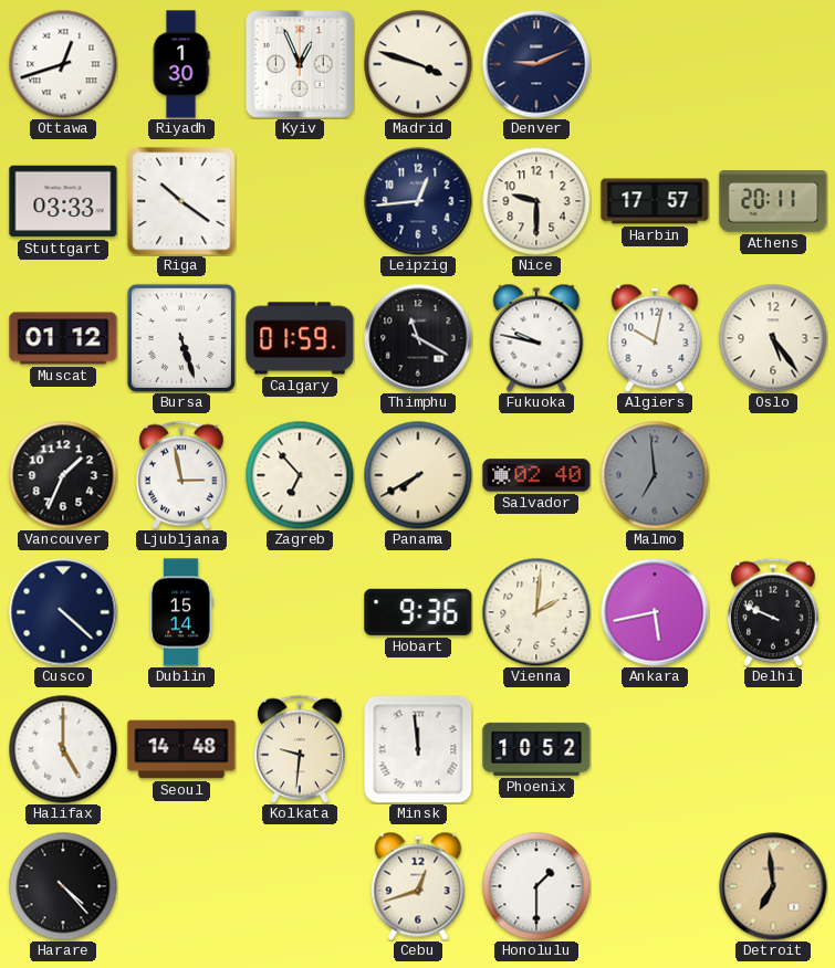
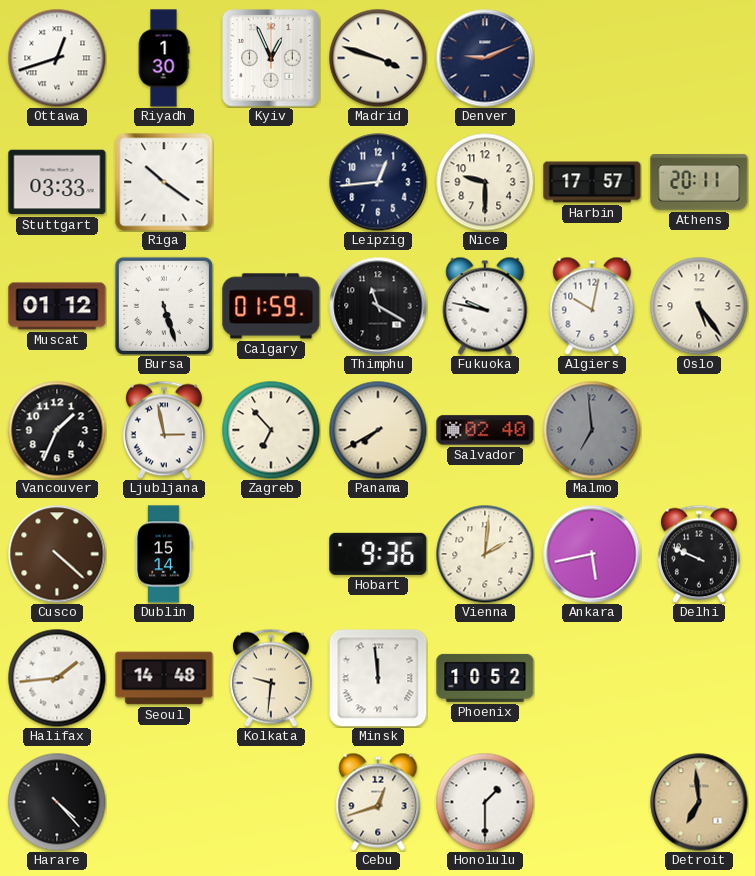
Cusco dial: navy -> brown (57, 554)
Halifax: 5:00 -> 1:44 (57, 678)
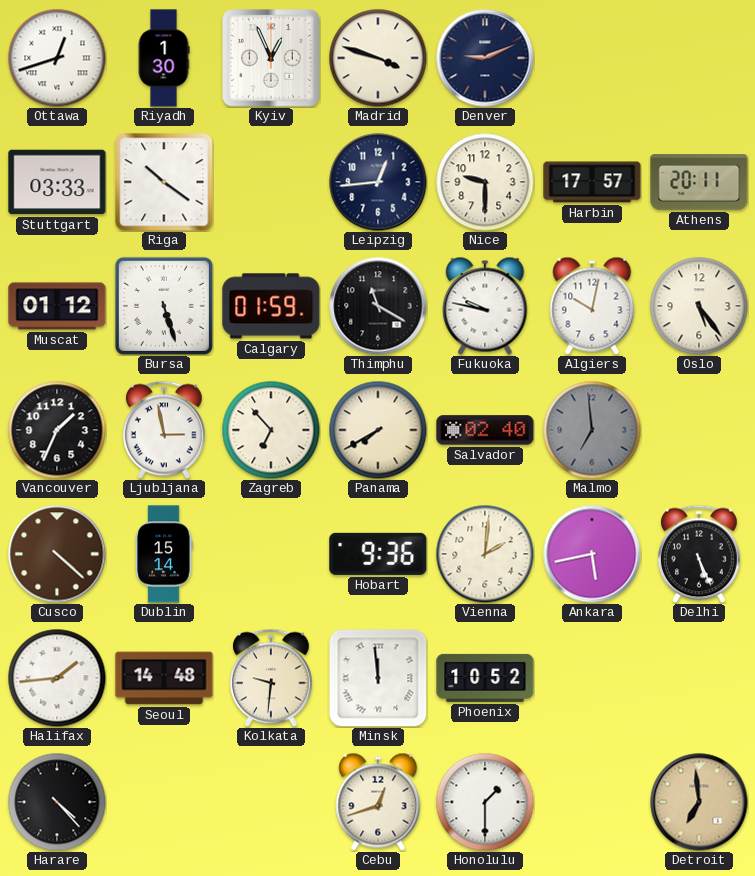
Delhi: 9:49 -> 5:26 (700, 554)
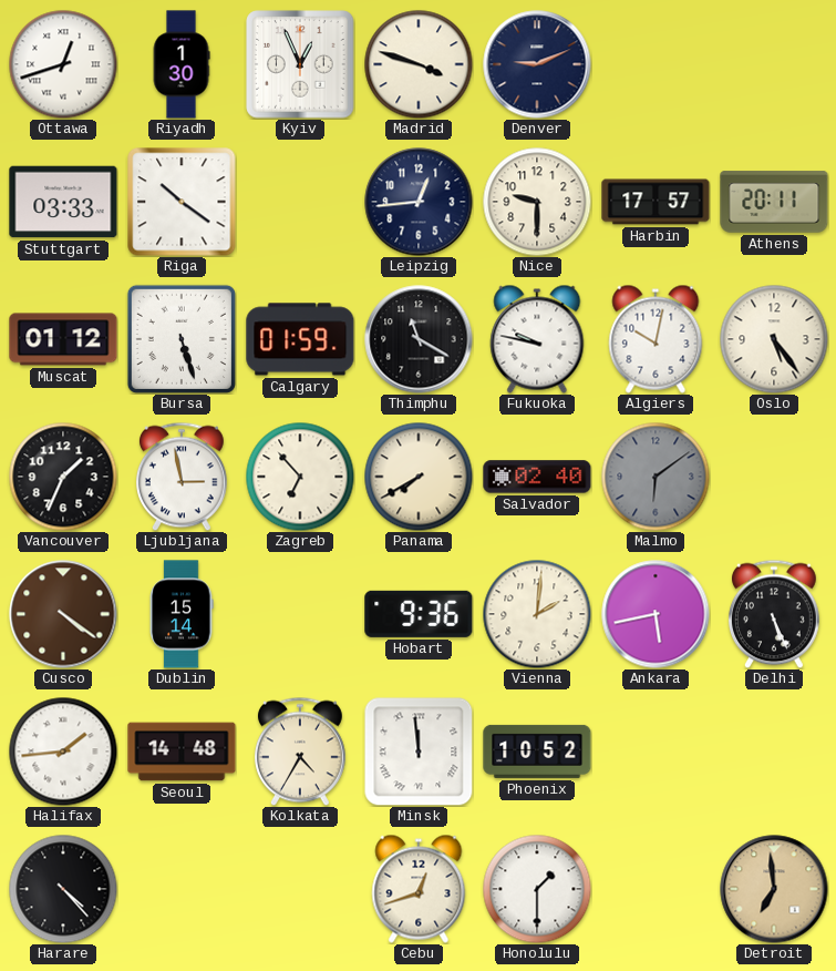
Malmo: 6:59 -> 6:09 (656, 477)
Cusco: 4:22 -> 4:21 (63, 614)
Kolkata: 9:31 -> 4:35 (301, 752)
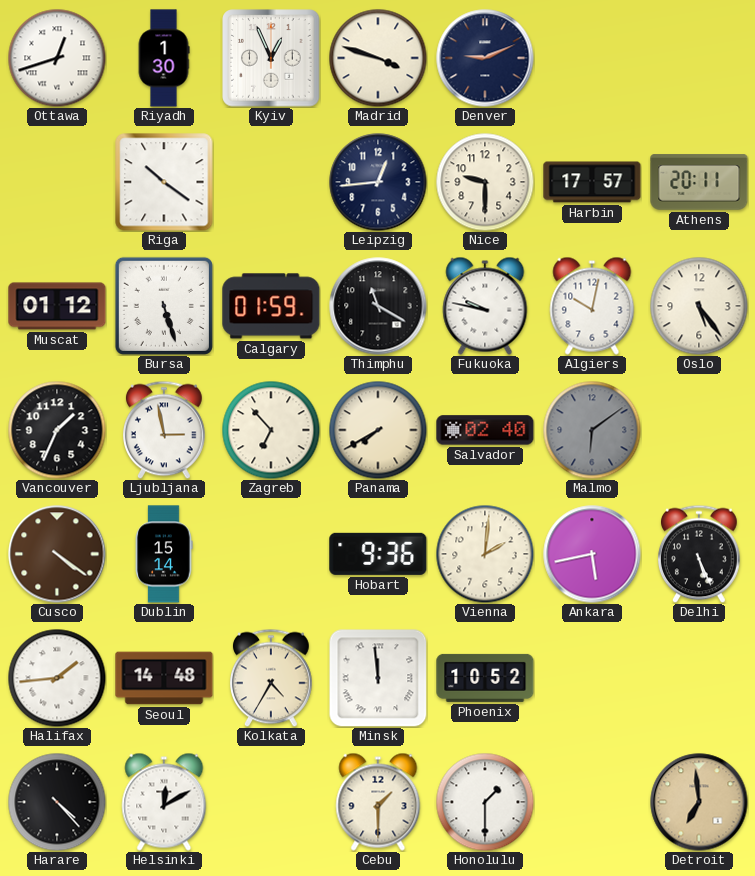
Stuttgart: 03:33 -> none (63, 202)
Helsinki: none -> 12:10 (164, 802)
Cebu: 12:42 -> 1:30 (378, 802)
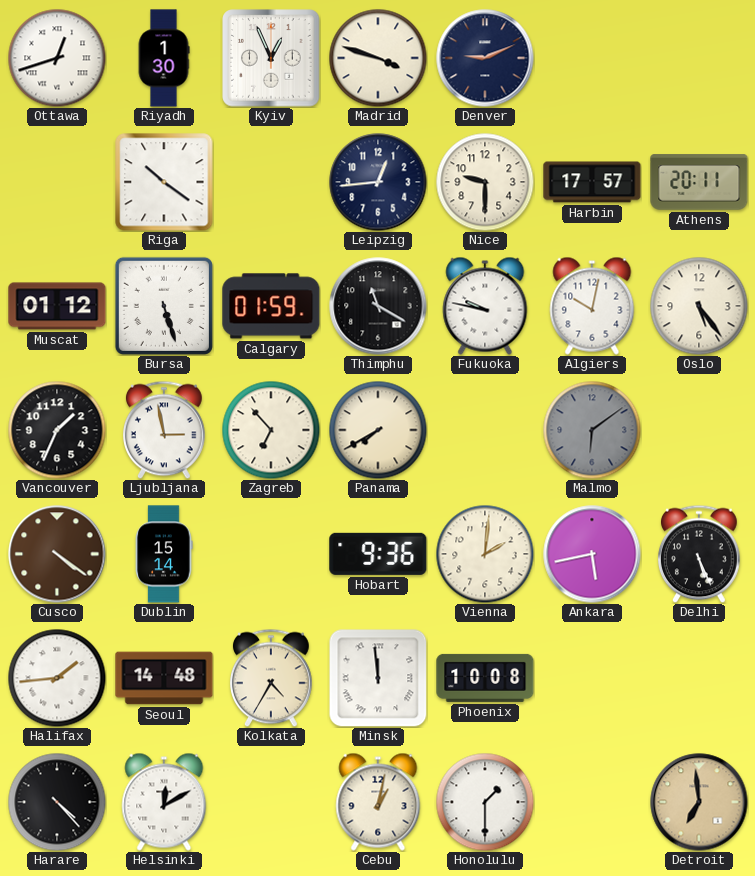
Salvador: 02:40 -> none (485, 430)
Phoenix: 10:52 -> 10:08 (485, 678)
Cebu: 1:30 -> 1:02 (378, 802)
